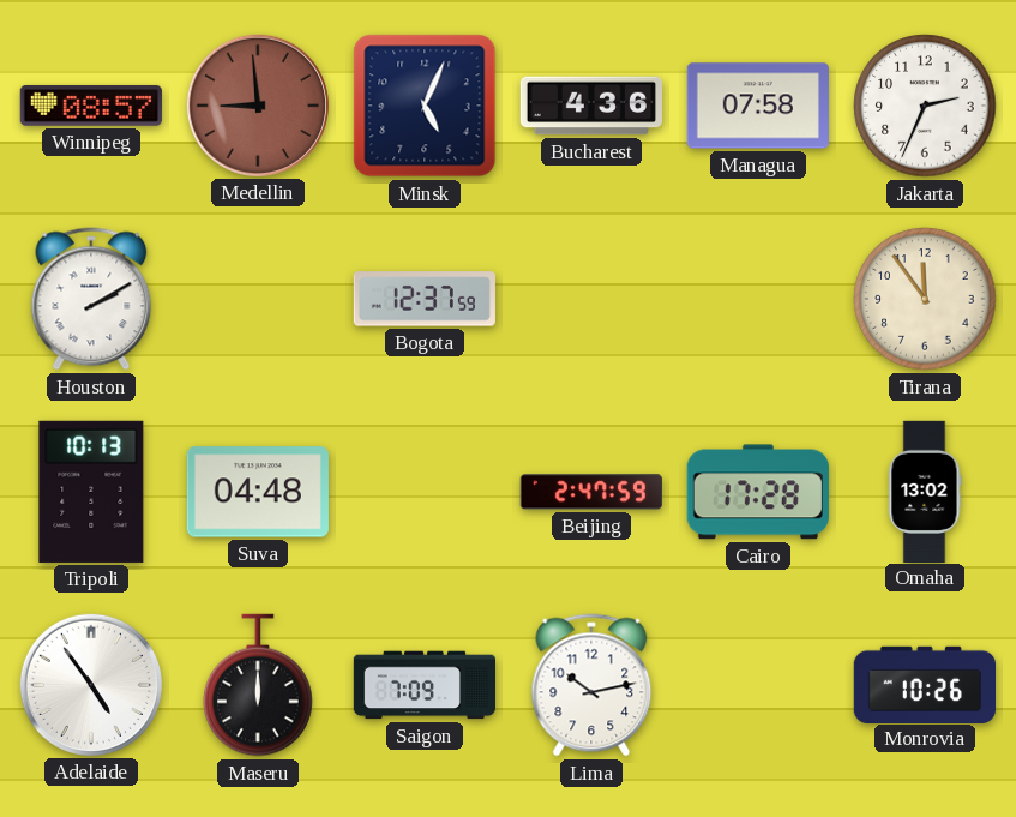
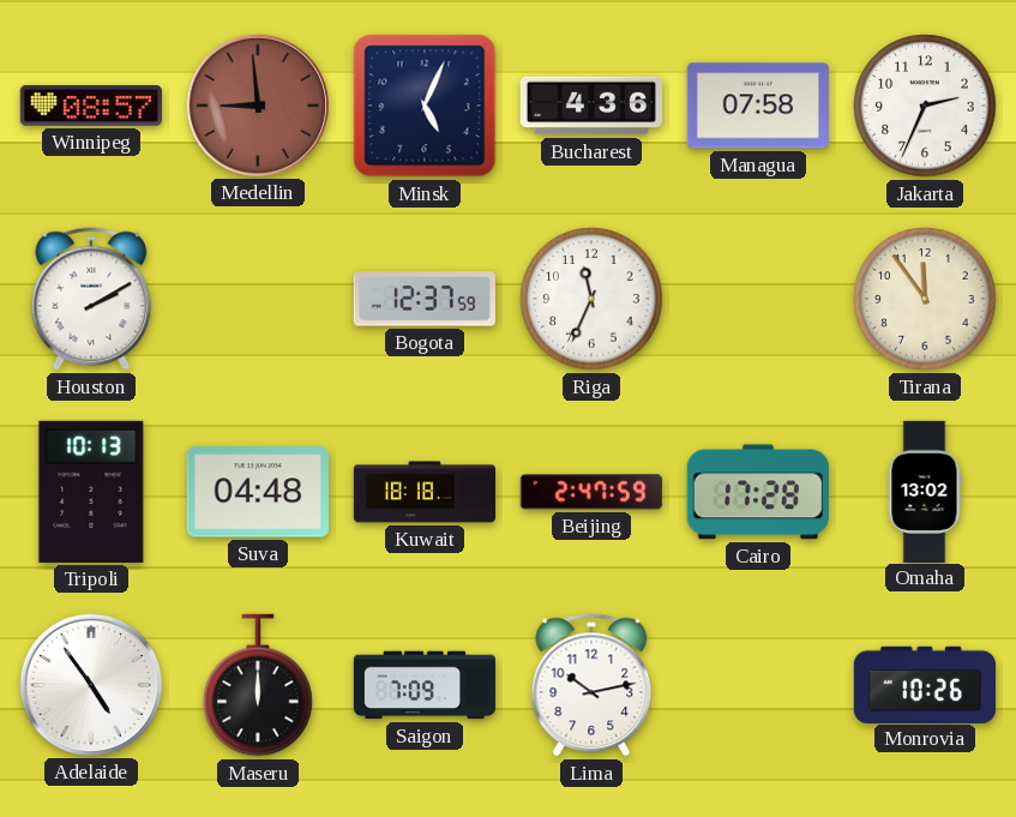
Riga: none -> 11:34 (591, 299)
Kuwait: none -> 18:18 (423, 492)
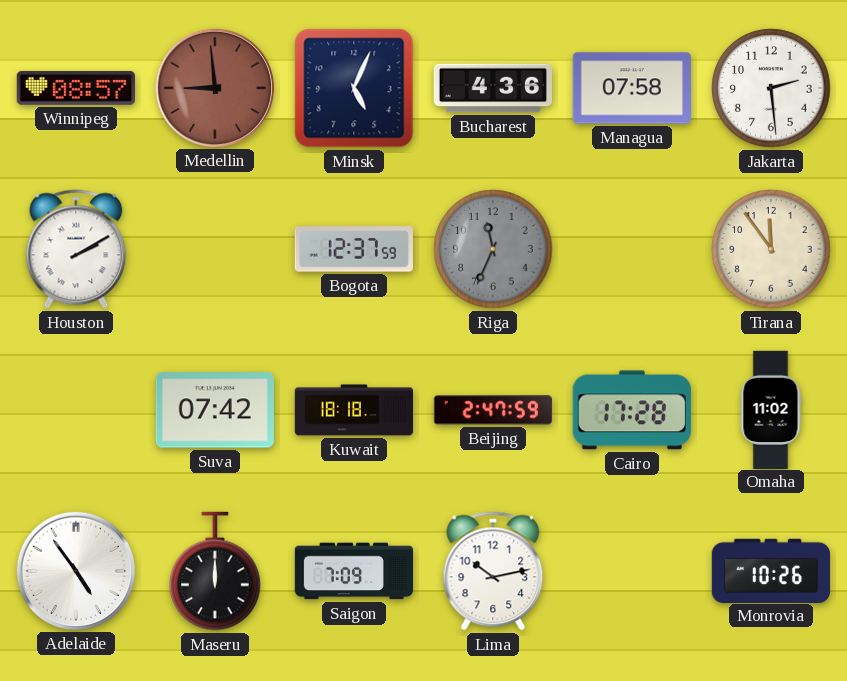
Jakarta: 2:34 -> 2:29 (771, 88)
Riga dial: white -> grey (493, 249)
Tripoli: 10:13 -> none (91, 492)
Suva: 04:48 -> 07:42 (215, 410)
Omaha: 13:02 -> 11:02 (771, 409)
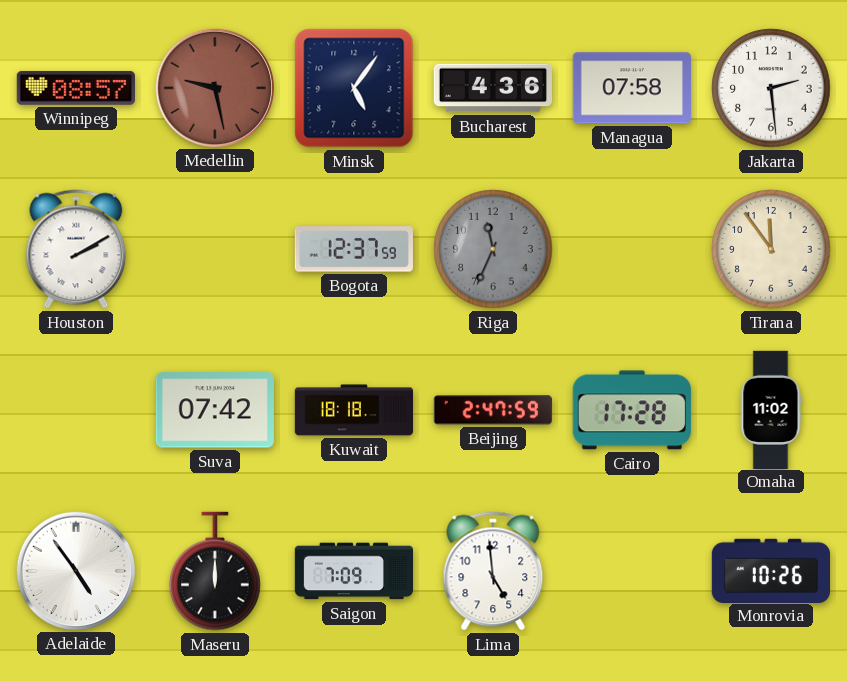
Medellin: 8:59 -> 9:28 (215, 88)
Minsk: 5:04 -> 5:06 (354, 88)
Lima: 10:13 -> 4:59 (493, 571)
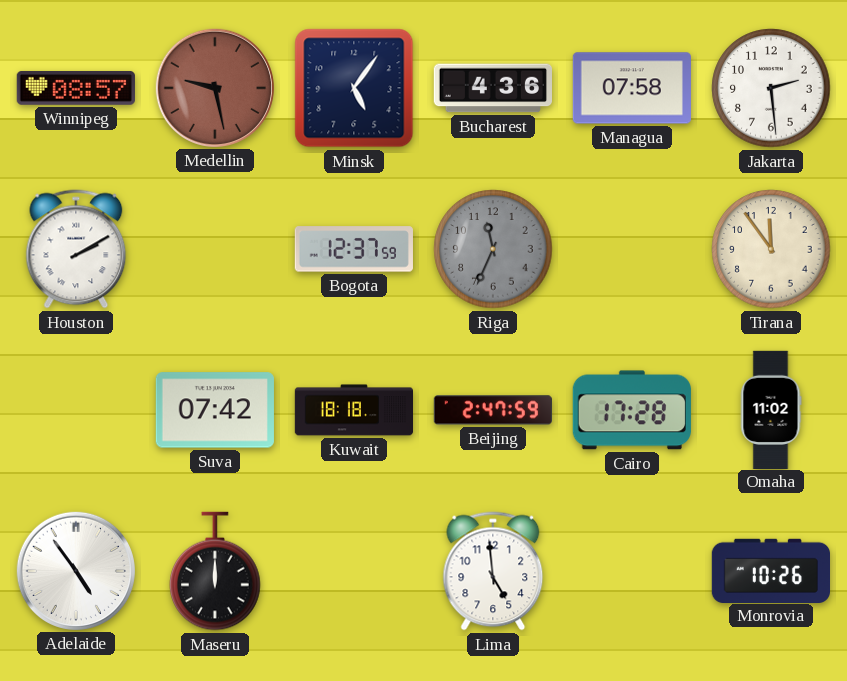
Saigon: 7:09 -> none (353, 571)
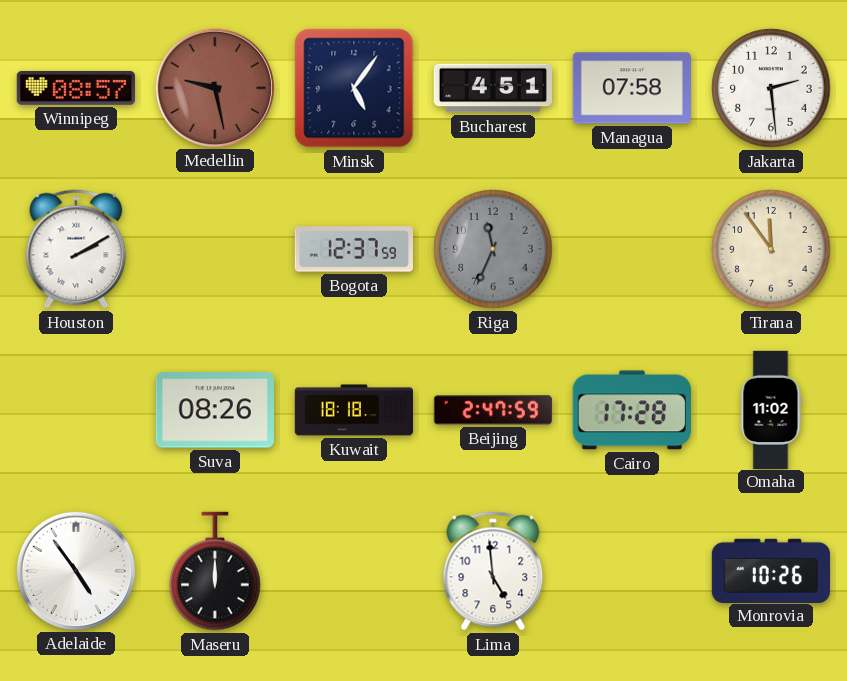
Bucharest: 4:36 -> 4:51 (492, 88)
Suva: 07:42 -> 08:26 (215, 410)
